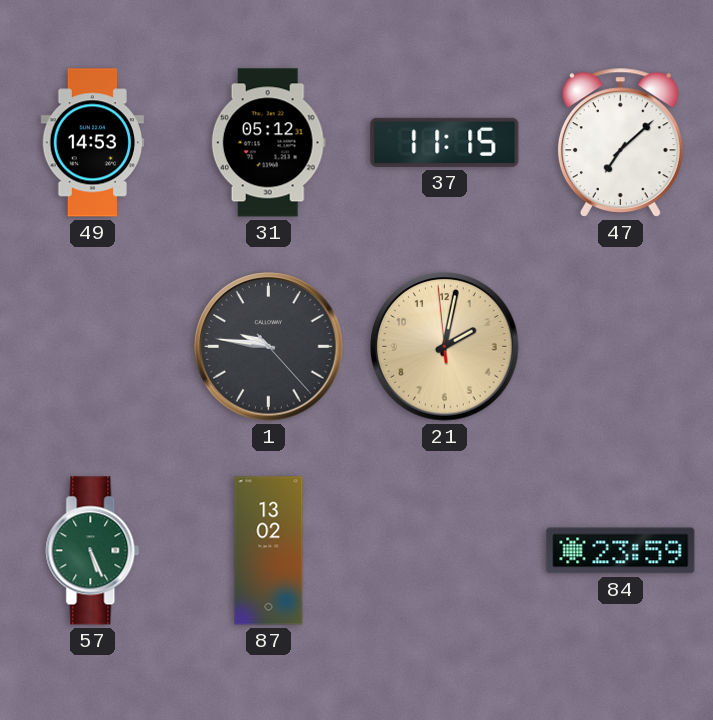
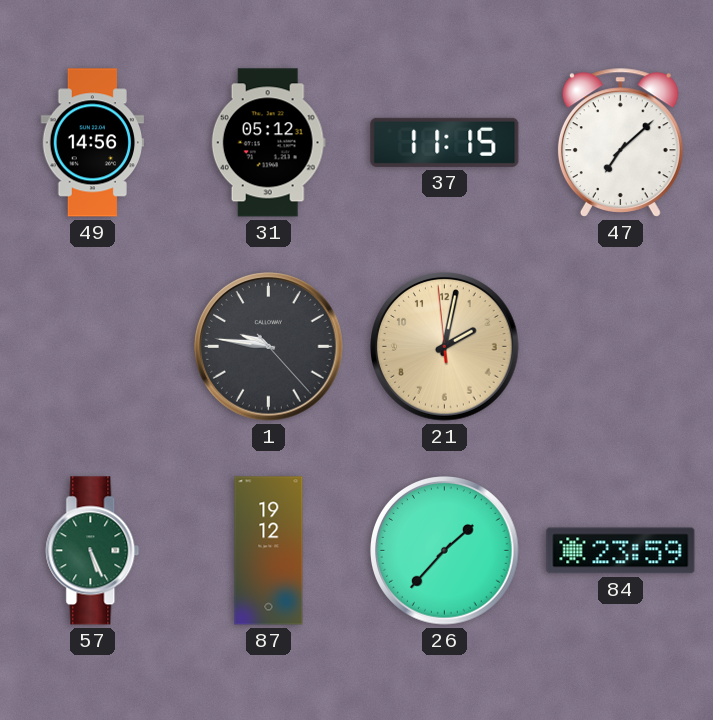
49: 14:53 -> 14:56 (92, 143)
87: 13:02 -> 19:12 (269, 551)
26: none -> 1:37 (445, 551)
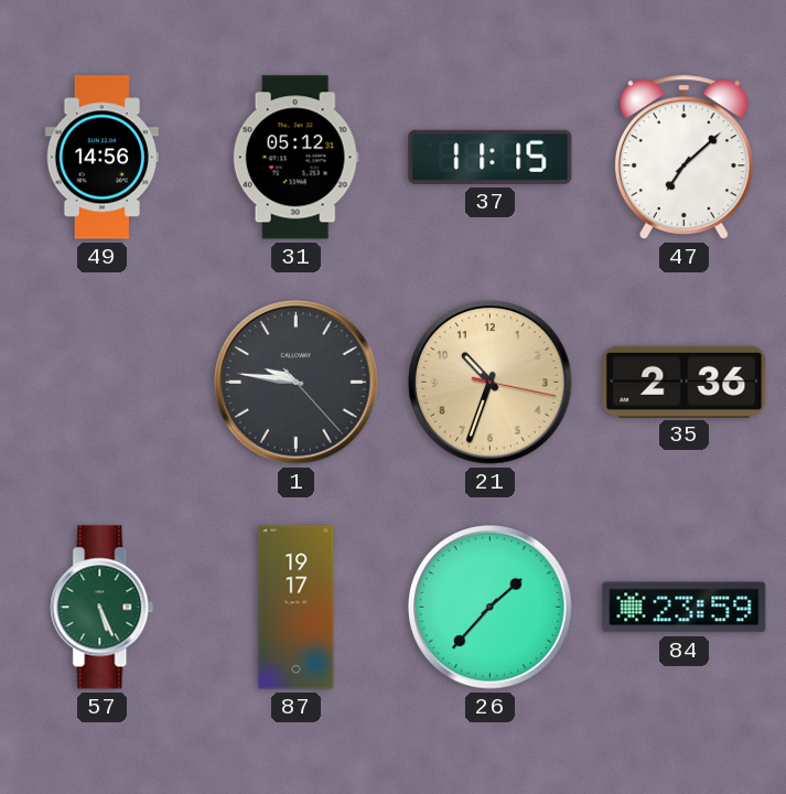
21: 2:01 -> 10:33 (491, 383)
35: none -> 2:36 (685, 382)
87: 19:12 -> 19:17 (297, 608)
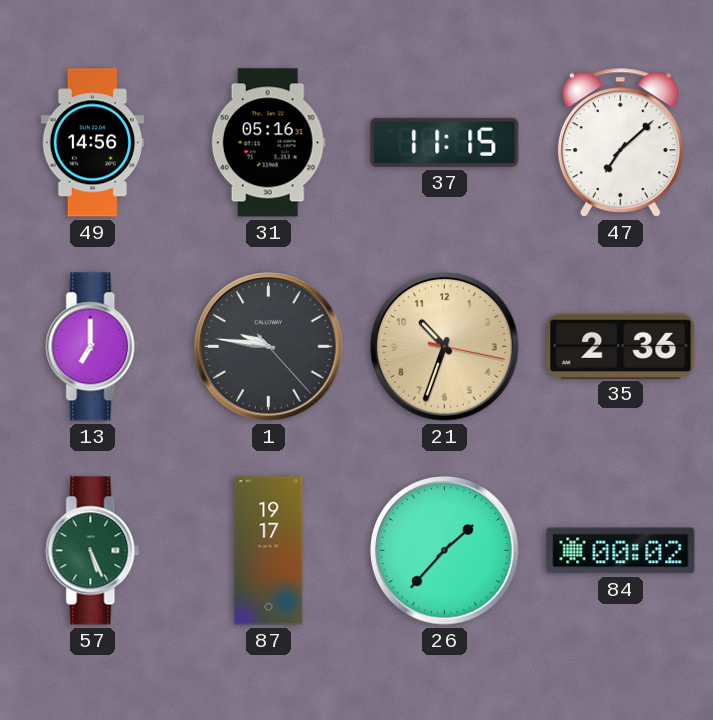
31: 05:12 -> 05:16 (268, 143)
13: none -> 7:00 (93, 347)
84: 23:59 -> 00:02 (621, 551)
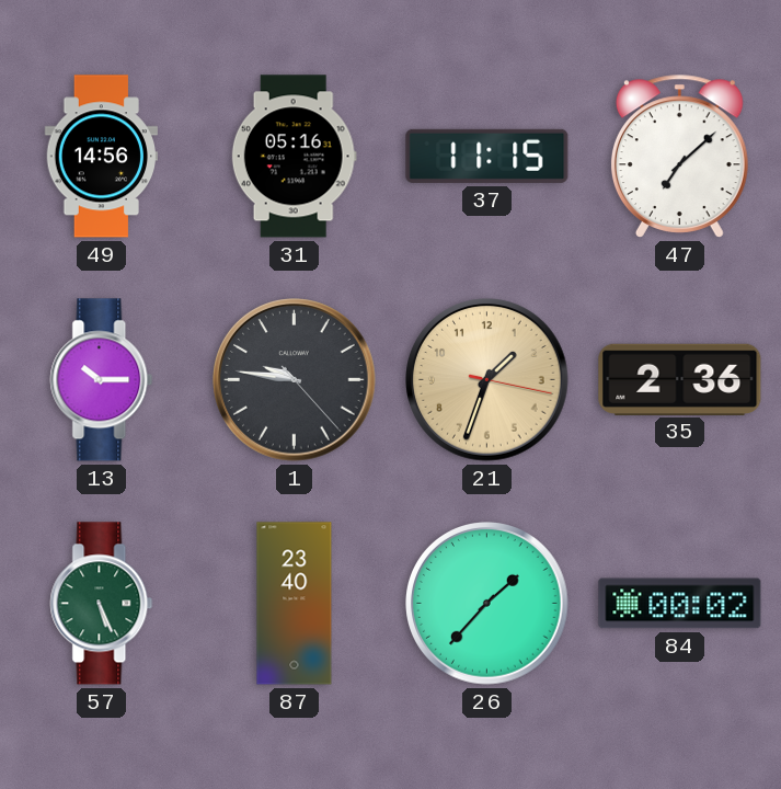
13: 7:00 -> 10:15 (102, 380)
21: 10:33 -> 1:33 (487, 380)
87: 19:17 -> 23:40 (295, 604)
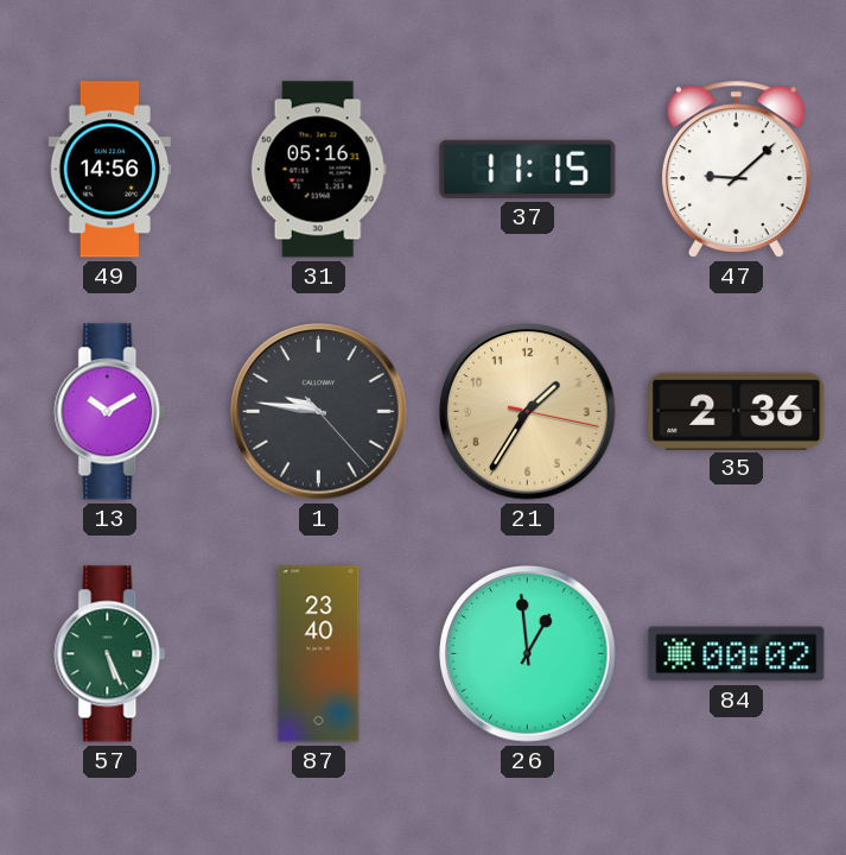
47: 7:08 -> 9:08 (736, 169)
13: 10:15 -> 10:10 (110, 412)
21: 1:33 -> 1:35 (528, 412)
26: 1:37 -> 12:59 (528, 654)
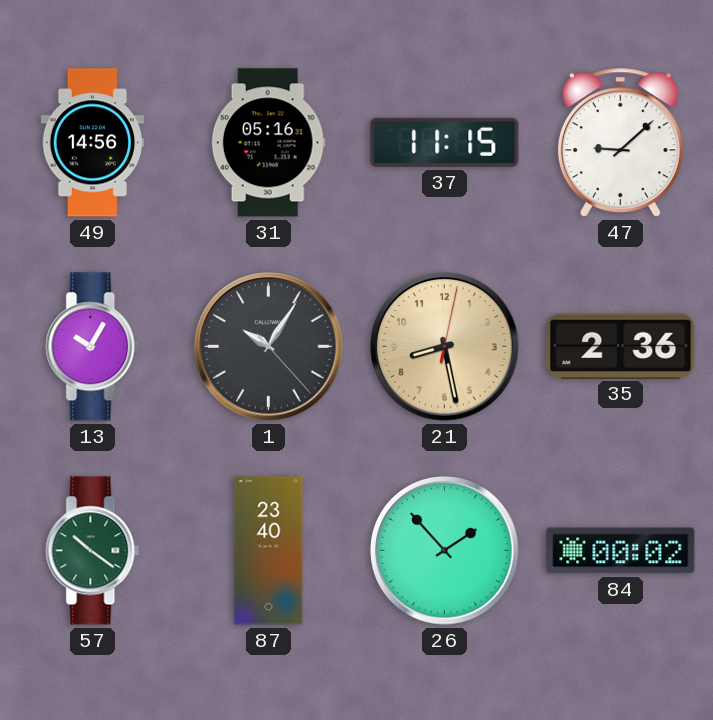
13: 10:10 -> 10:05 (93, 347)
1: 9:46 -> 10:05 (269, 347)
21: 1:35 -> 8:28 (445, 347)
57: 5:26 -> 10:21 (93, 551)
26: 12:59 -> 1:53 (445, 551)
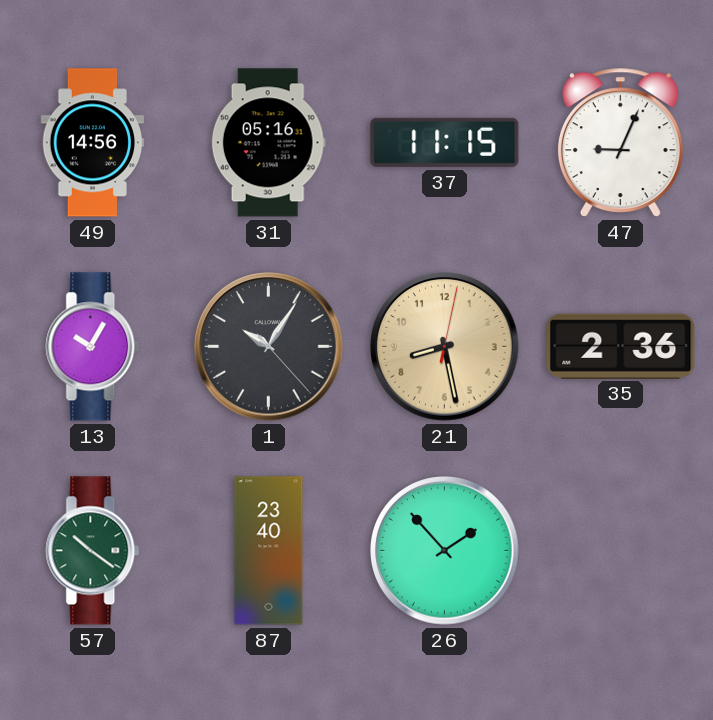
47: 9:08 -> 9:04 (620, 142)
84: 00:02 -> none (621, 551)
